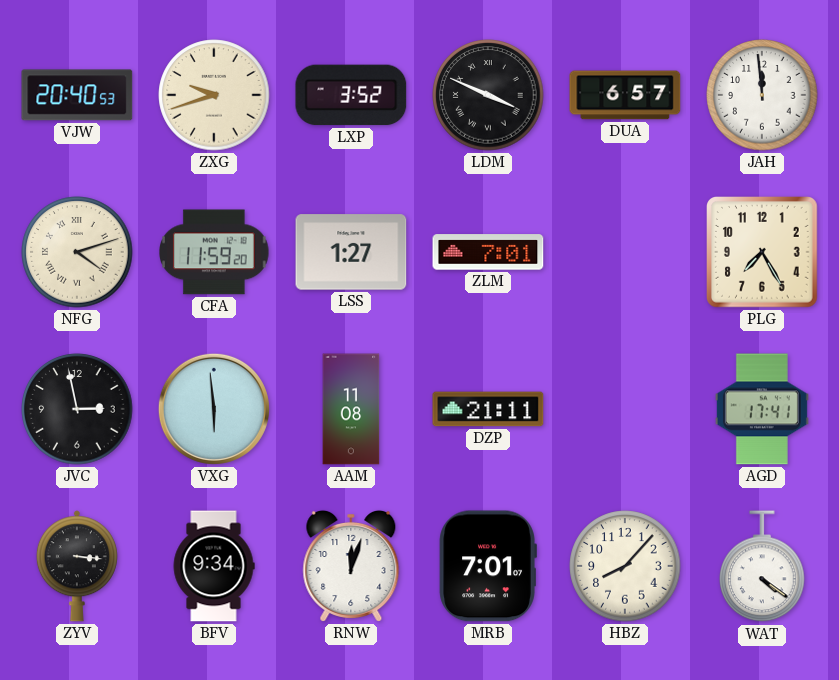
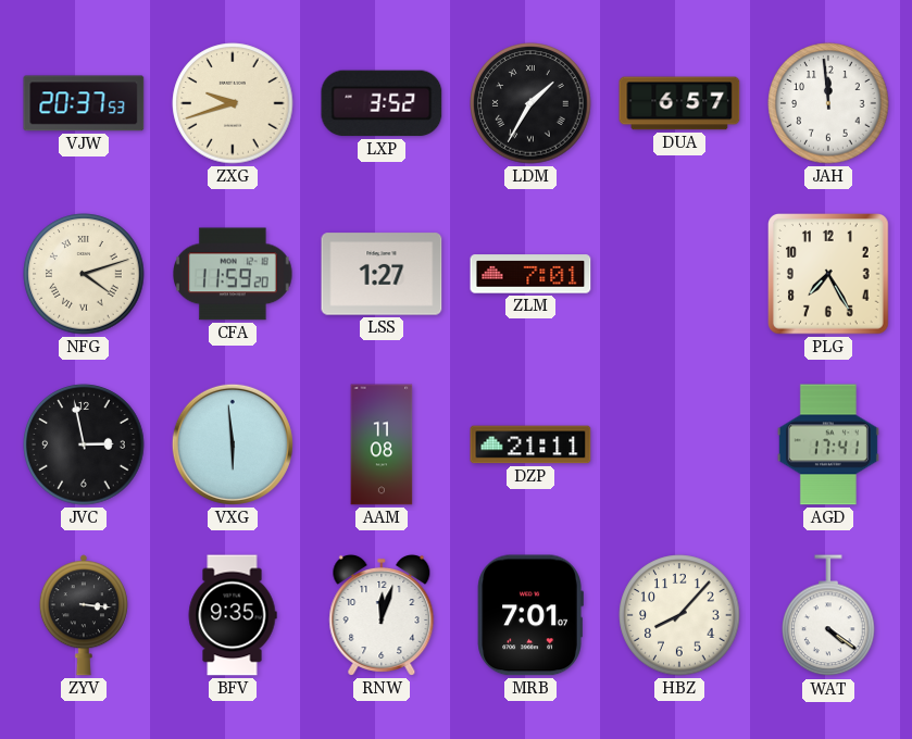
VJW: 20:40 -> 20:37 (84, 103)
LDM: 3:49 -> 1:35 (530, 103)
BFV: 9:34 -> 9:35 (233, 615)
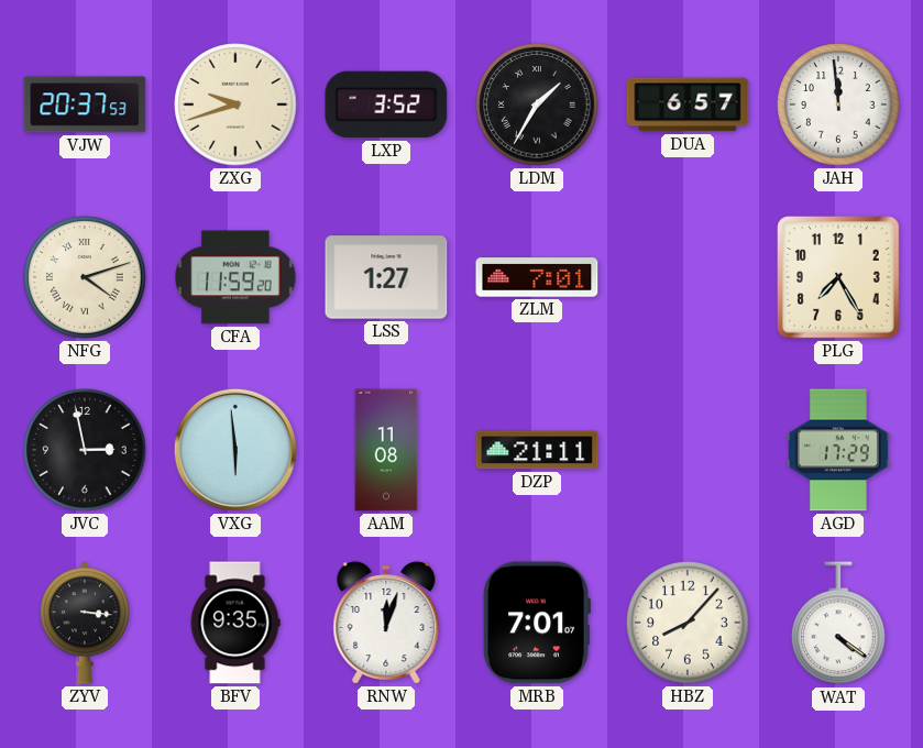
AGD: 17:41 -> 17:29 (838, 450)
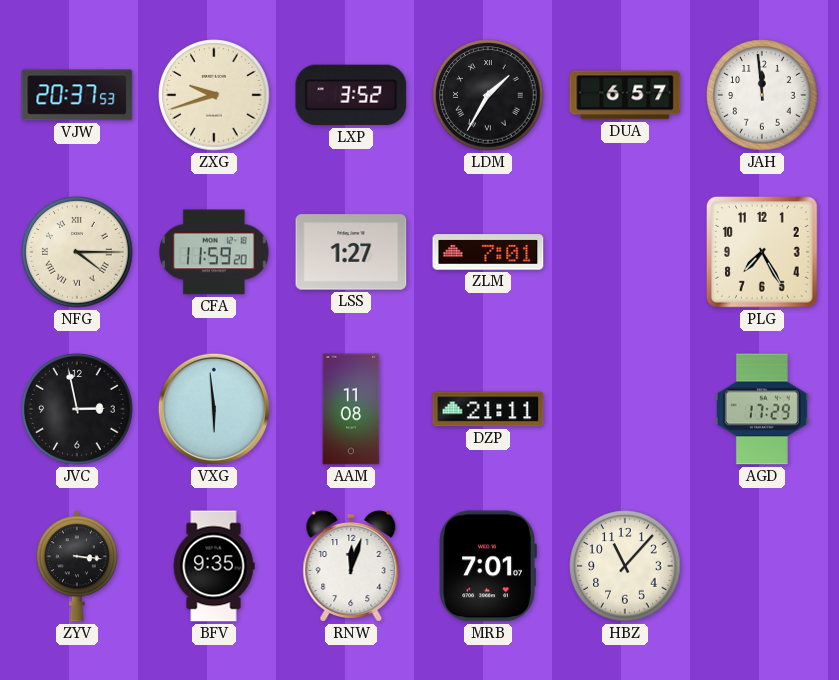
NFG: 4:12 -> 4:15 (77, 252)
HBZ: 8:07 -> 11:07 (625, 566)
WAT: 4:21 -> none (838, 624)
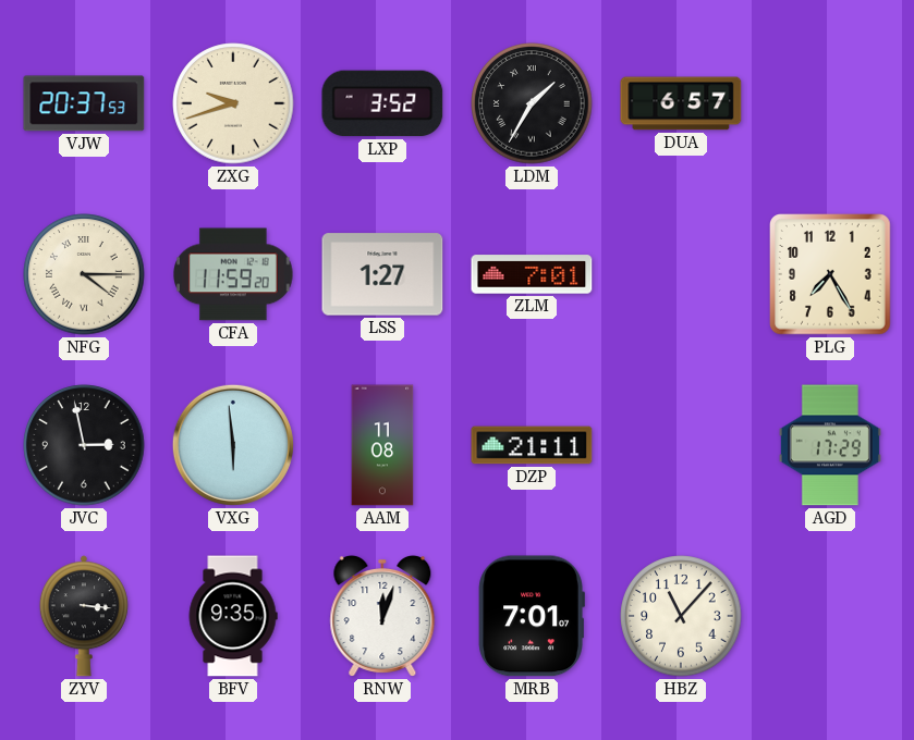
JAH: 11:59 -> none (762, 95)
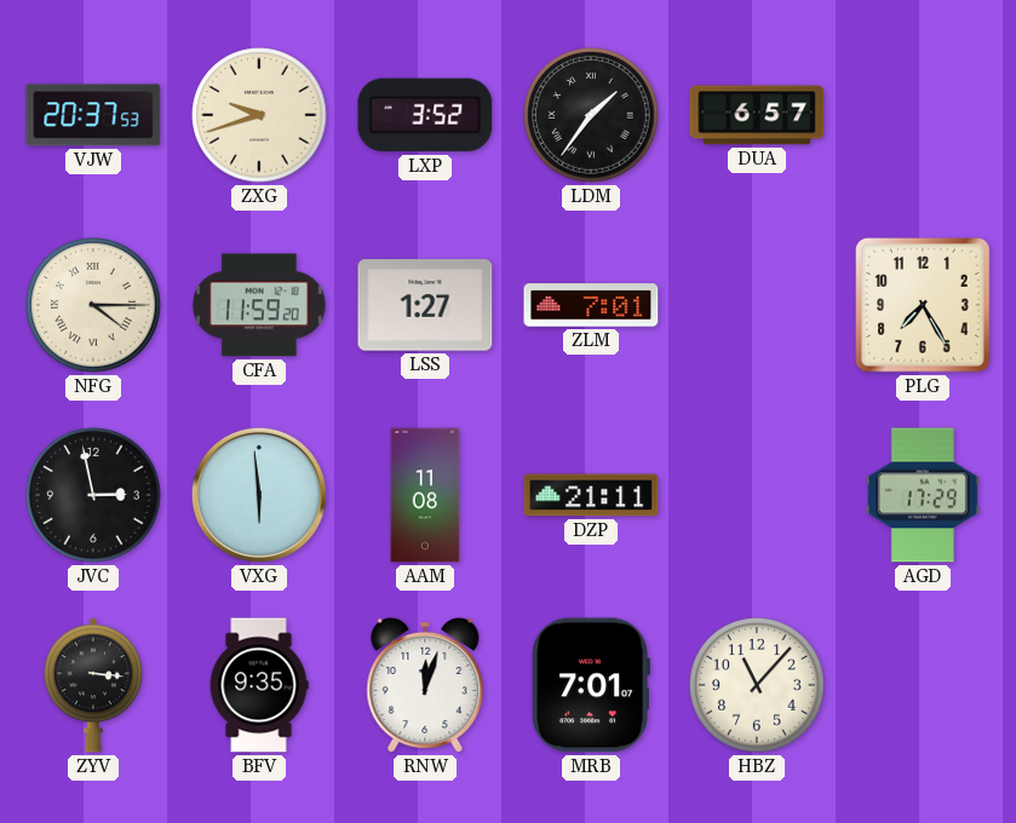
LDM: 1:35 -> 1:36 (591, 115)
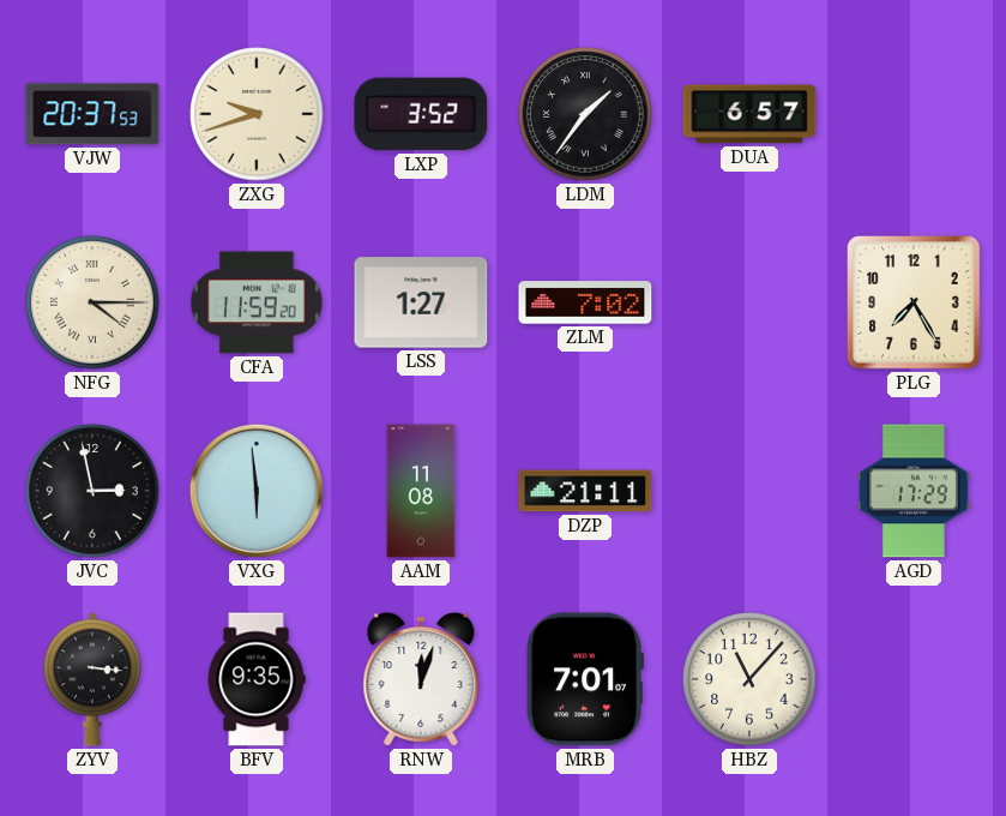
ZLM: 7:01 -> 7:02 (585, 302)
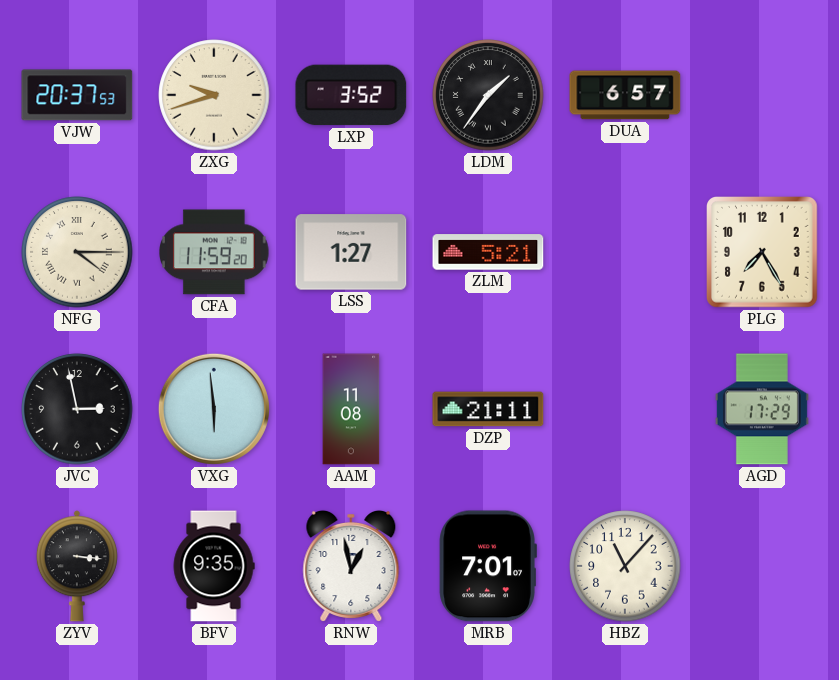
ZLM: 7:02 -> 5:21 (488, 252)
RNW: 12:03 -> 12:58 (351, 566)
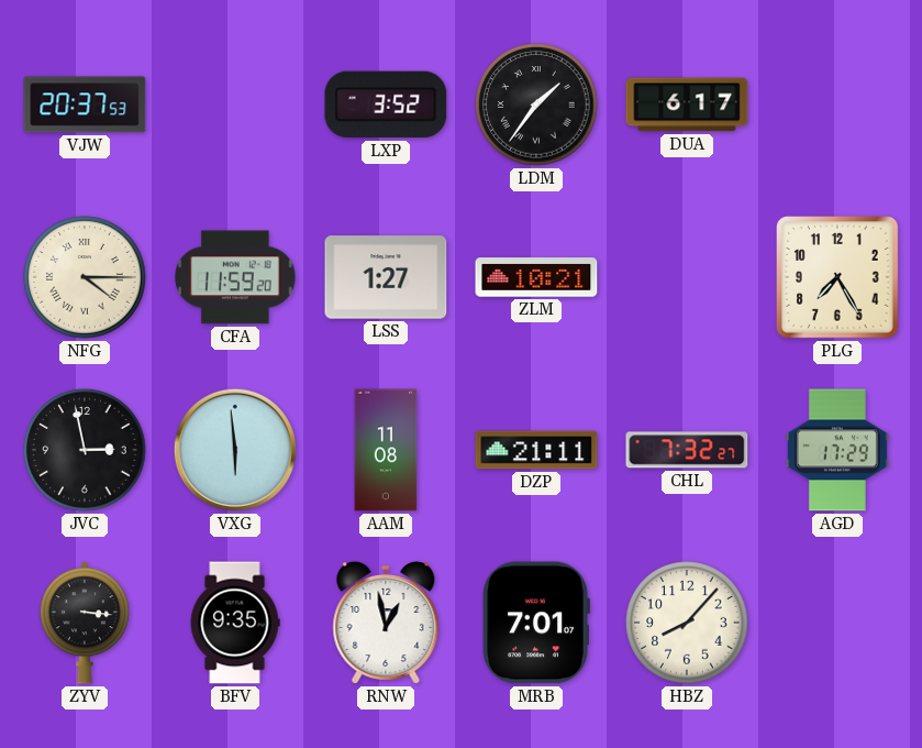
ZXG: 9:42 -> none (214, 95)
DUA: 6:57 -> 6:17 (687, 105)
ZLM: 5:21 -> 10:21 (536, 277)
CHL: none -> 7:32 (687, 450)
HBZ: 11:07 -> 8:07 (687, 623)
